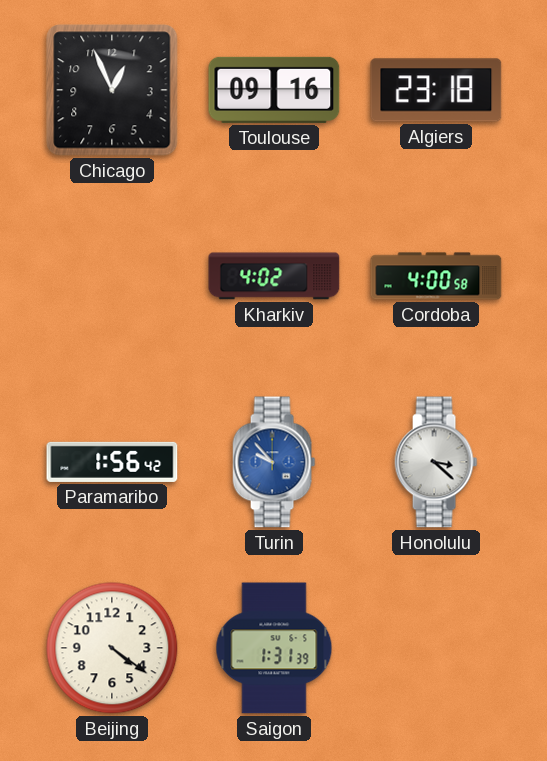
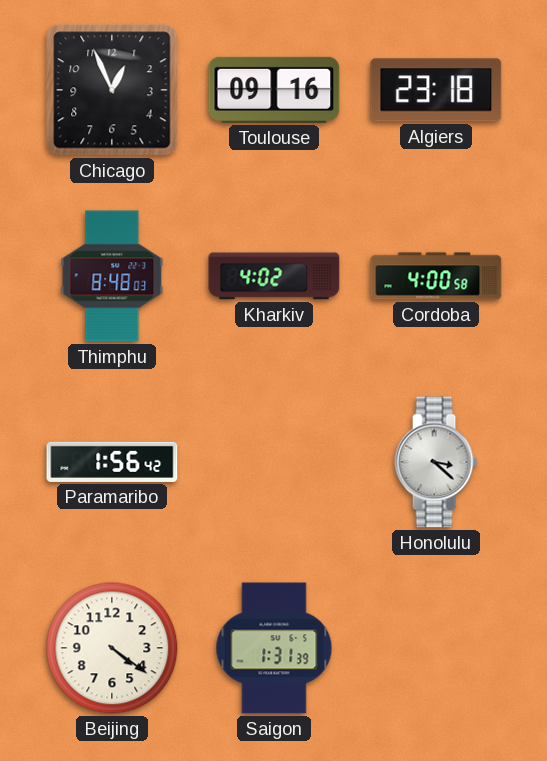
Thimphu: none -> 8:48 (112, 276)
Turin: 9:53 -> none (274, 462)
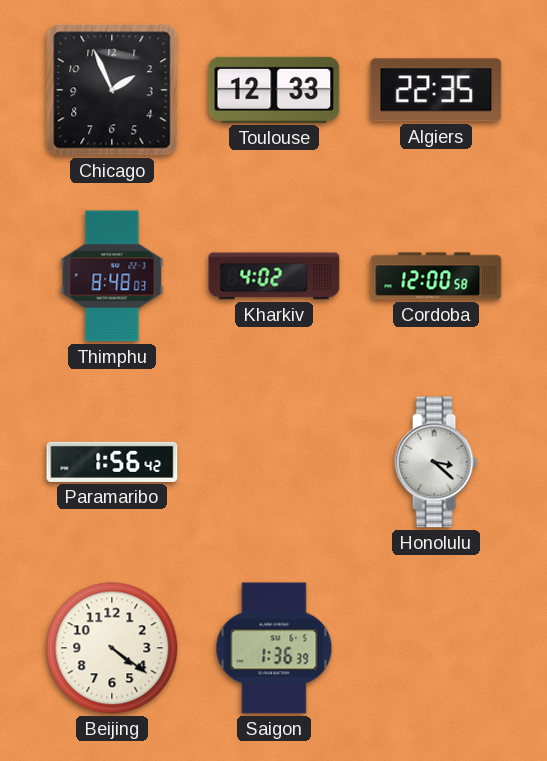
Chicago: 12:56 -> 1:56 (112, 90)
Toulouse: 09:16 -> 12:33 (274, 90)
Algiers: 23:18 -> 22:35 (436, 90)
Cordoba: 4:00 -> 12:00 (436, 276)
Saigon: 1:31 -> 1:36 (274, 648)
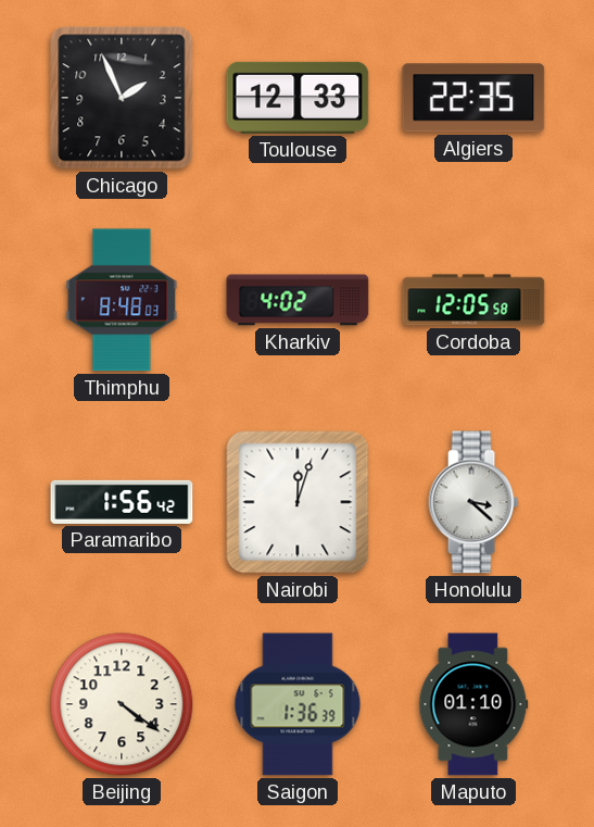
Cordoba: 12:00 -> 12:05 (473, 300)
Nairobi: none -> 12:03 (298, 502)
Maputo: none -> 01:10 (473, 704)
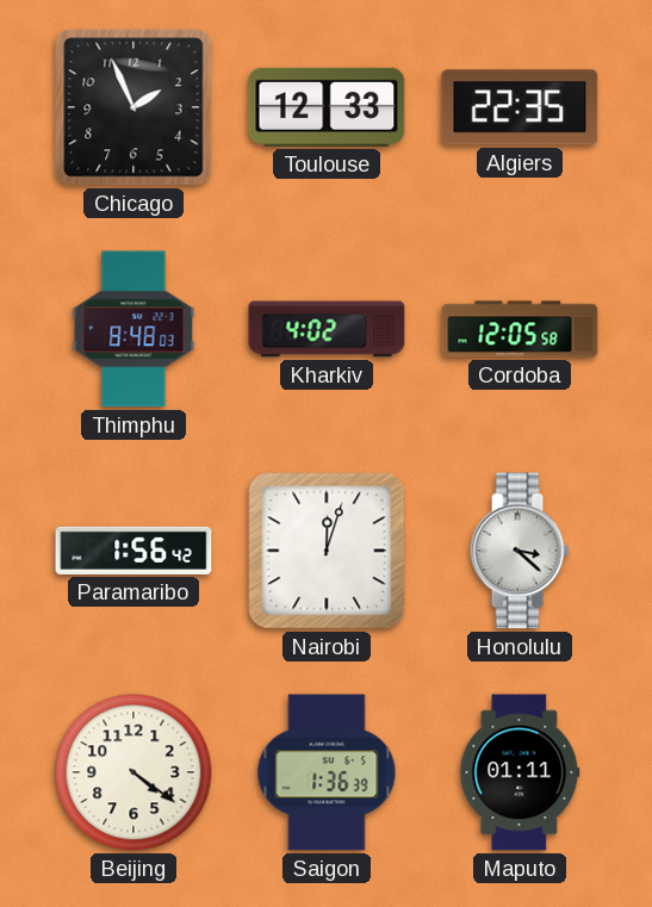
Maputo: 01:10 -> 01:11 (520, 772)
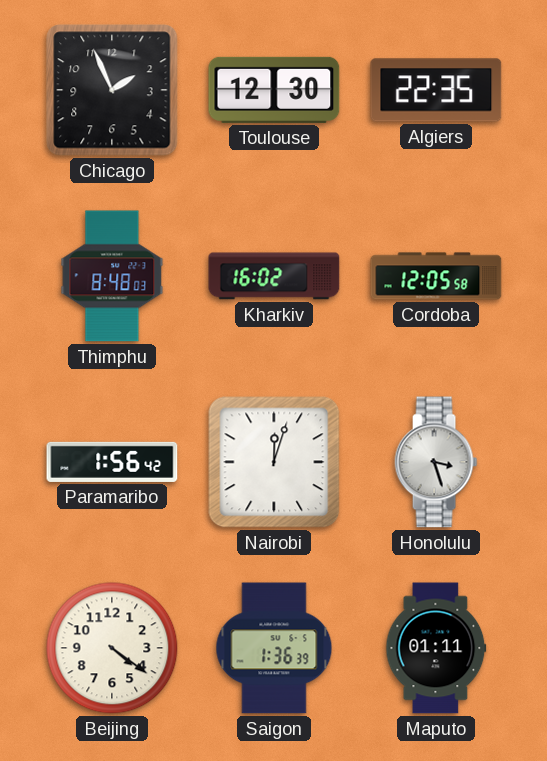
Toulouse: 12:33 -> 12:30 (274, 90)
Kharkiv: 4:02 -> 16:02 (274, 276)
Honolulu: 3:22 -> 3:27 (436, 462)
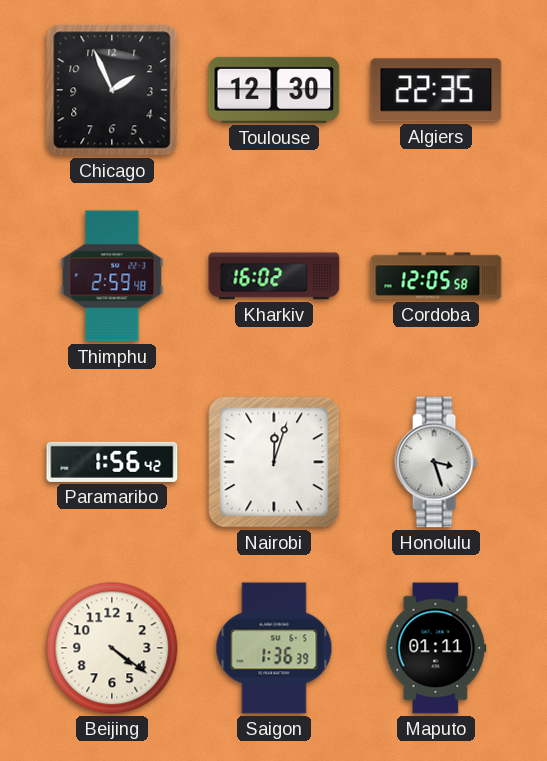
Thimphu: 8:48 -> 2:59 (112, 276)
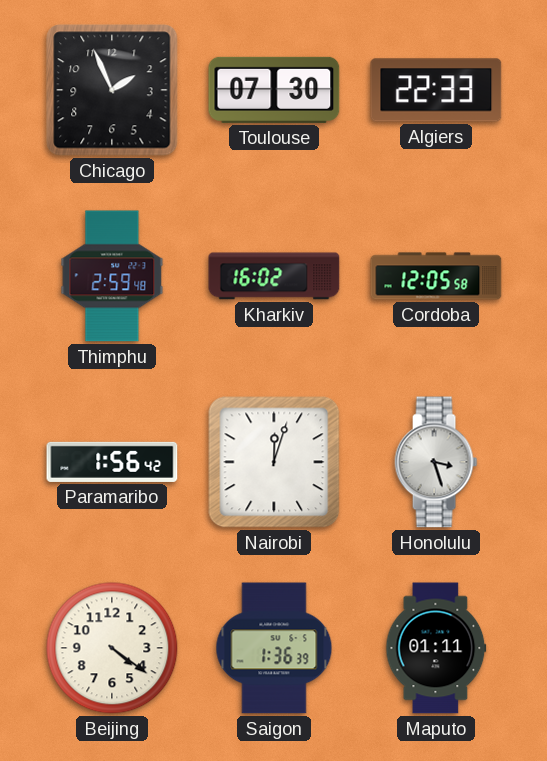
Toulouse: 12:30 -> 07:30 (274, 90)
Algiers: 22:35 -> 22:33 (436, 90)
